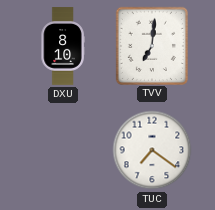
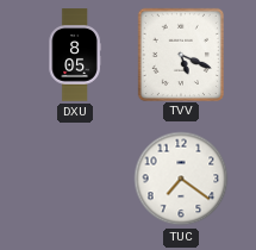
DXU: 8:10 -> 8:05 (75, 55)
TVV: 7:01 -> 5:19 (180, 54)
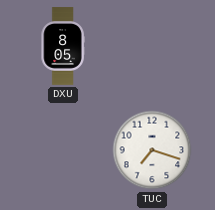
TVV: 5:19 -> none (180, 54)
TUC: 7:21 -> 7:18 (152, 150)
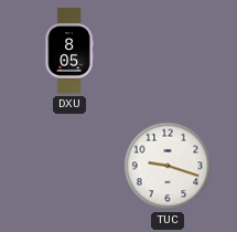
TUC: 7:18 -> 9:18 (168, 166)
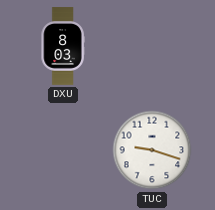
DXU: 8:05 -> 8:03 (63, 46)
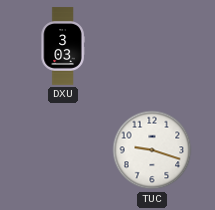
DXU: 8:03 -> 3:03 (63, 46)
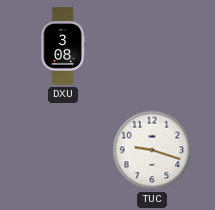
DXU: 3:03 -> 3:08 (63, 46)
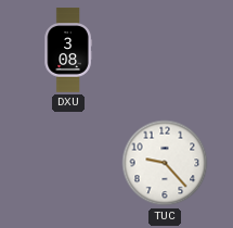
TUC: 9:18 -> 9:23 (165, 163)
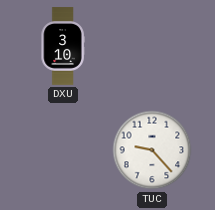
DXU: 3:08 -> 3:10 (63, 46)
